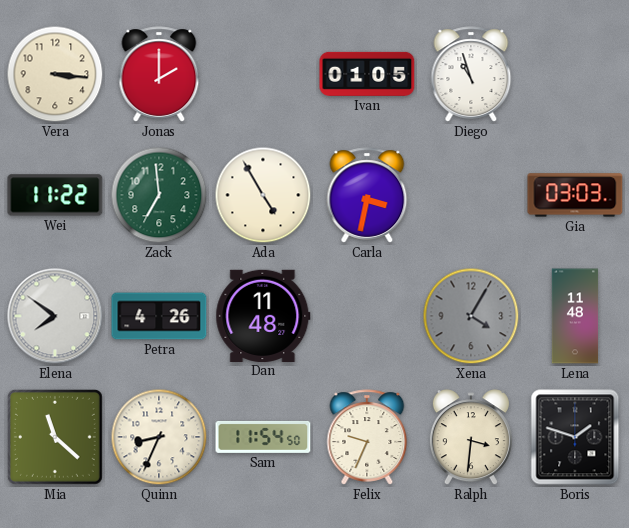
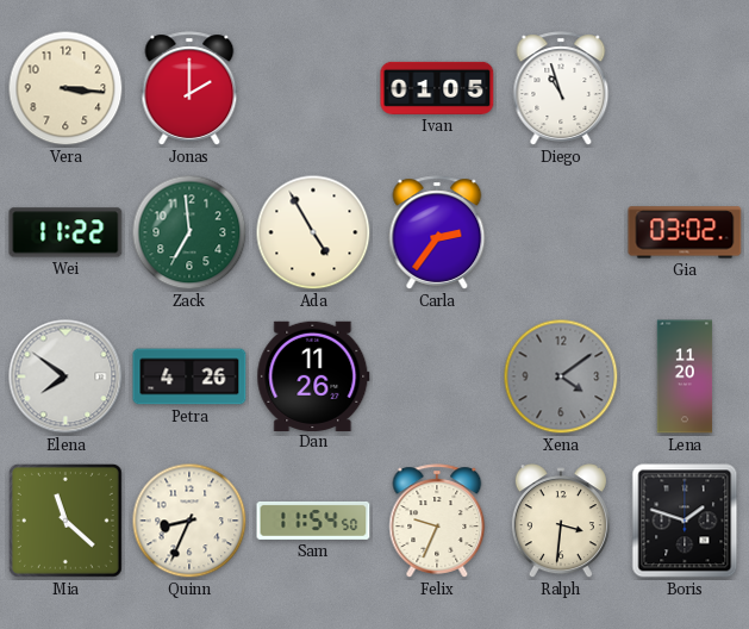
Carla: 3:32 -> 2:36 (437, 232)
Gia: 03:03 -> 03:02 (685, 232)
Dan: 11:48 -> 11:26 (313, 375)
Xena: 4:05 -> 4:09 (561, 376)
Lena: 11:48 -> 11:20 (685, 376)
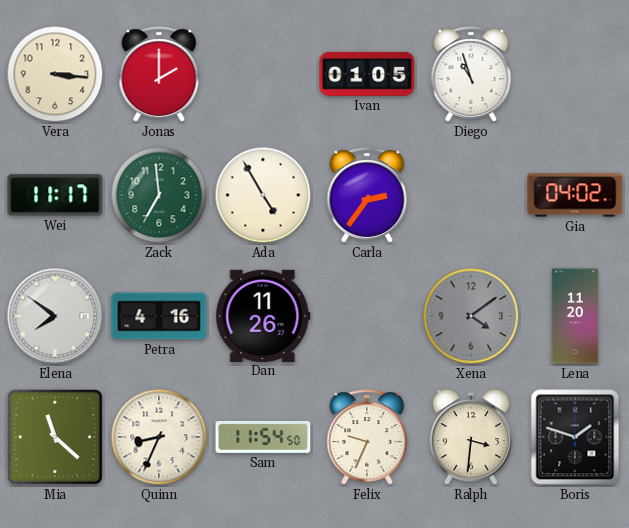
Wei: 11:22 -> 11:17 (55, 195)
Gia: 03:02 -> 04:02 (575, 195)
Petra: 4:26 -> 4:16 (159, 316)
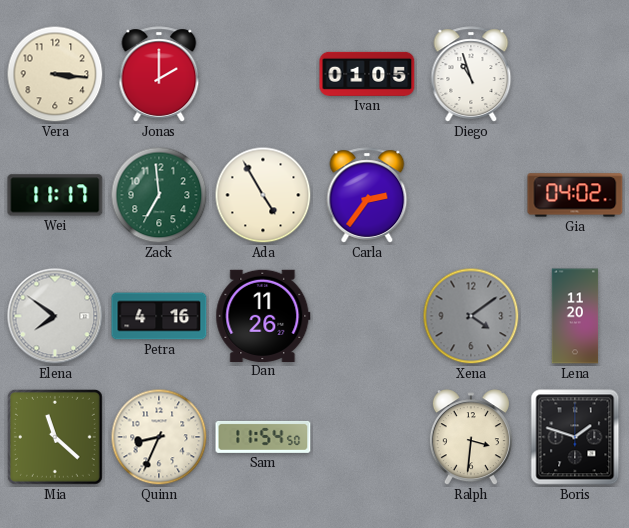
Felix: 9:34 -> none (367, 437)
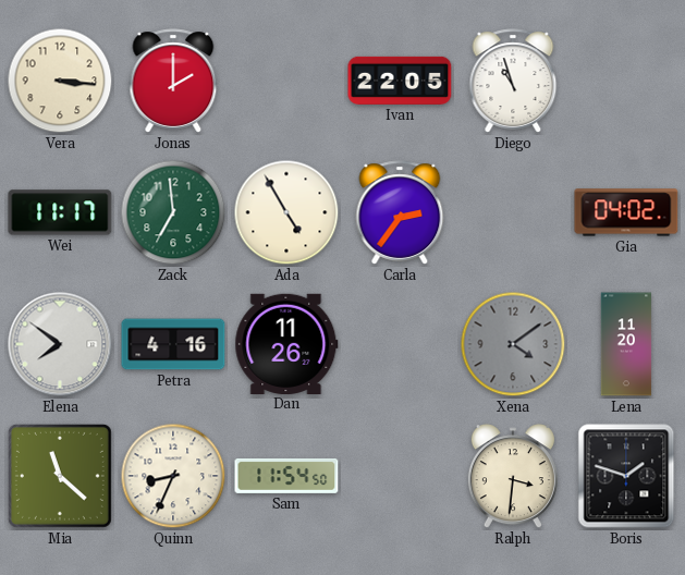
Ivan: 01:05 -> 22:05 (400, 81)
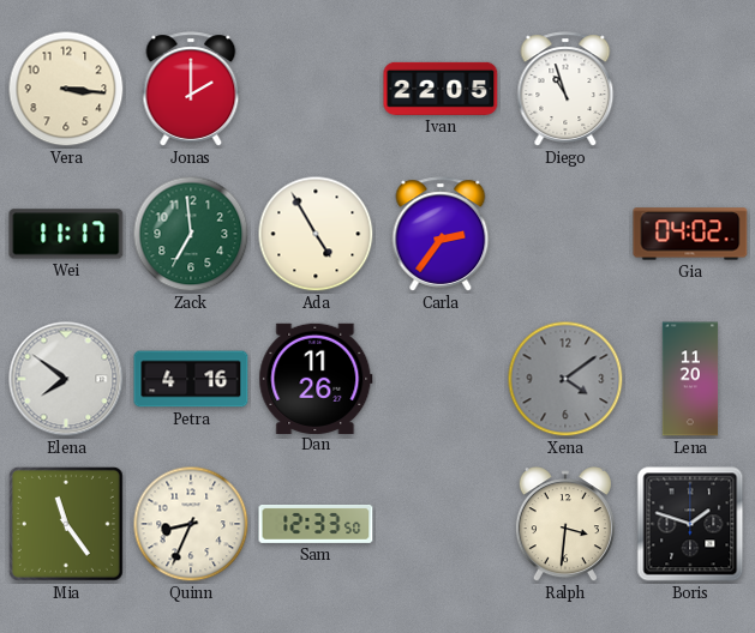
Mia: 11:22 -> 11:24 (66, 524)
Sam: 11:54 -> 12:33 (316, 524)
